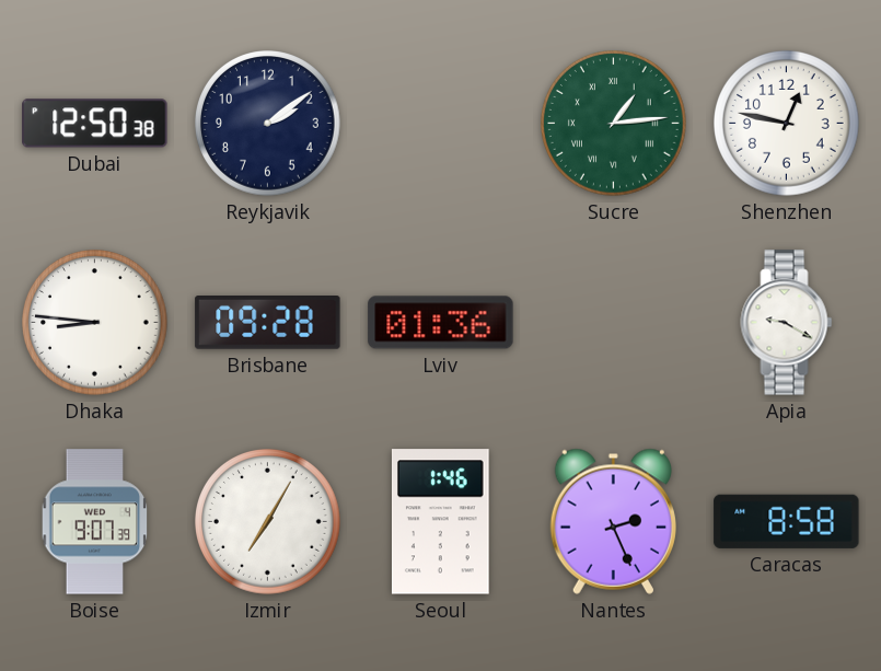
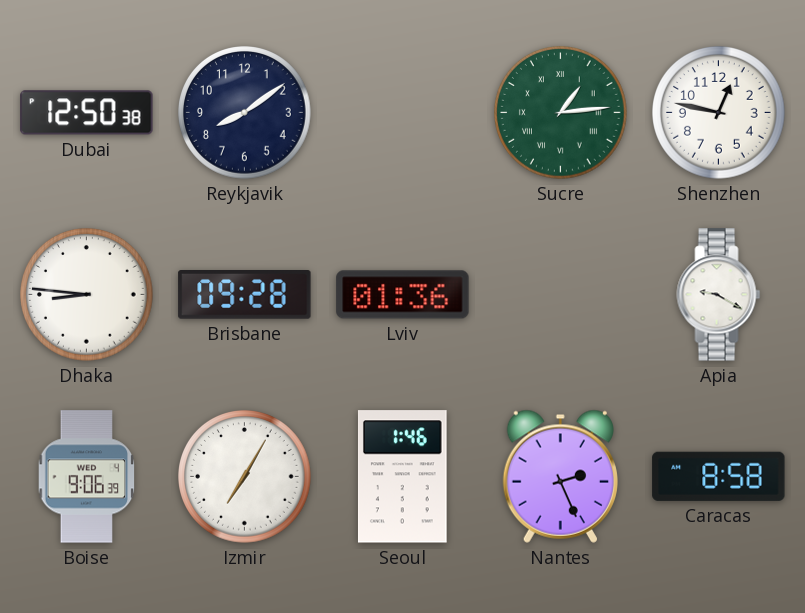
Reykjavik: 2:09 -> 8:09 (245, 113)
Boise: 9:07 -> 9:06 (87, 477)
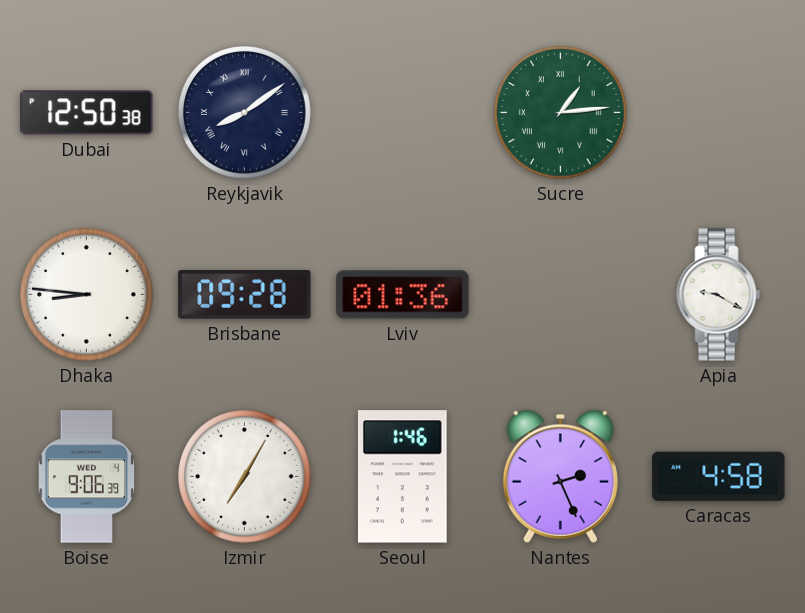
Reykjavik numerals: Arabic -> Roman (245, 113)
Shenzhen: 12:47 -> none (719, 113)
Caracas: 8:58 -> 4:58 (719, 476)
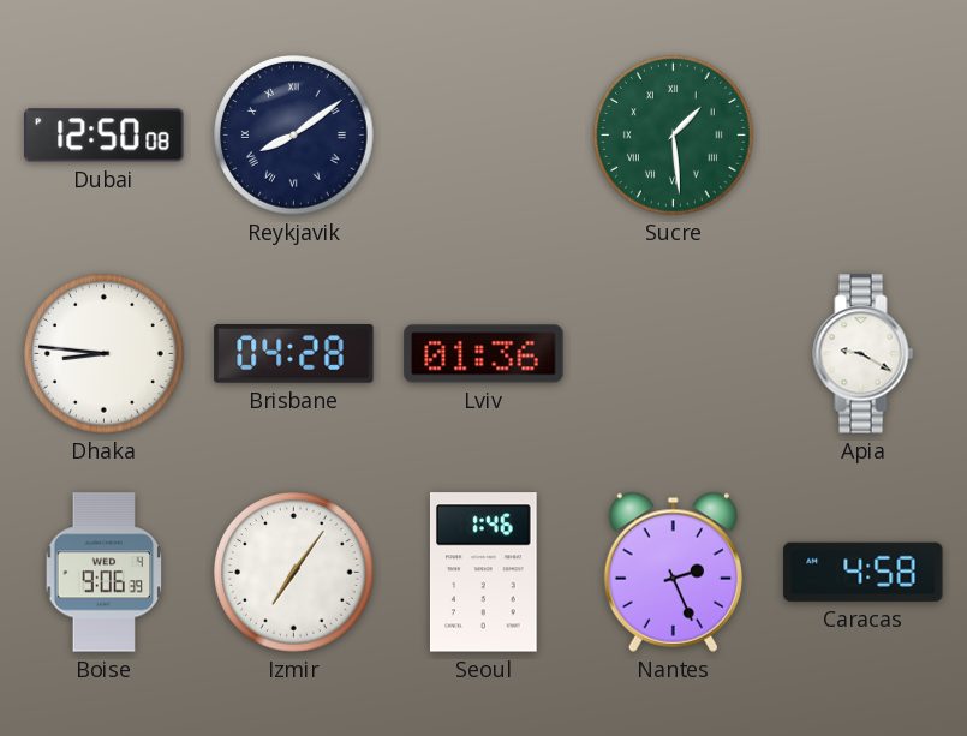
Dubai: 12:50:38 -> 12:50:08 (105, 136)
Sucre: 1:14 -> 1:29 (674, 136)
Brisbane: 09:28 -> 04:28 (294, 354)
Izmir: 7:05 -> 7:06 (294, 573)
